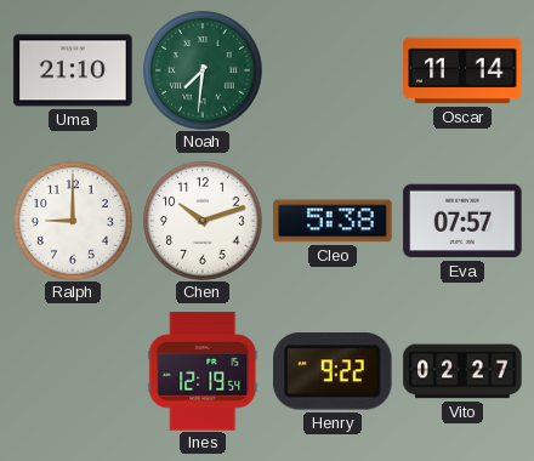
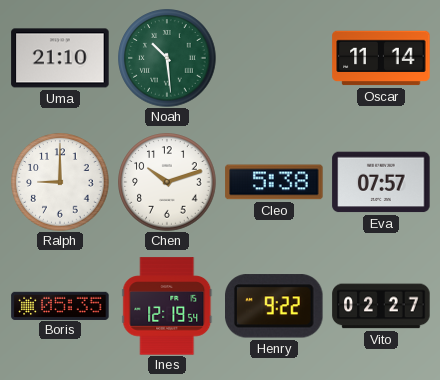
Noah: 7:31 -> 10:29 (167, 58)
Boris: none -> 05:35 (60, 305)
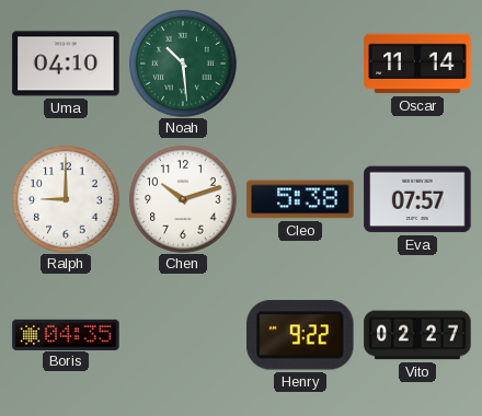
Uma: 21:10 -> 04:10 (66, 63)
Boris: 05:35 -> 04:35 (66, 334)
Ines: 12:19 -> none (167, 306)
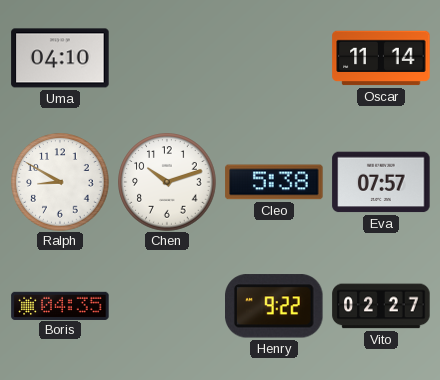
Noah: 10:29 -> none (183, 63)
Ralph: 9:00 -> 8:50 (60, 182)
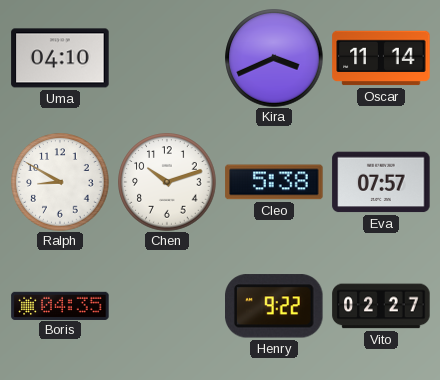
Kira: none -> 3:41 (274, 58)
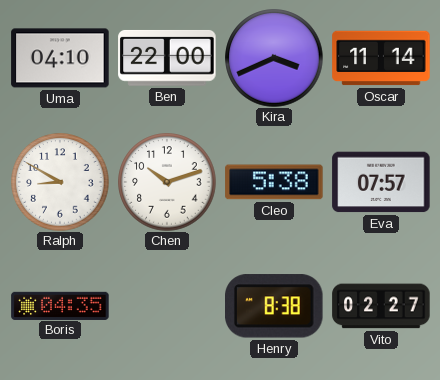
Ben: none -> 22:00 (167, 58)
Henry: 9:22 -> 8:38 (275, 306)
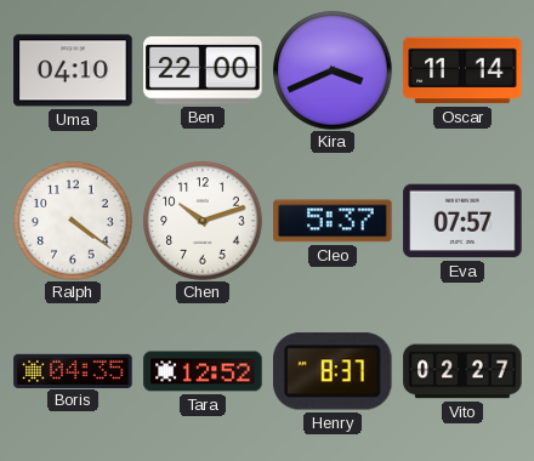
Ralph: 8:50 -> 4:21 (73, 221)
Cleo: 5:38 -> 5:37 (333, 221)
Tara: none -> 12:52 (203, 371)
Henry: 8:38 -> 8:37 (334, 371)
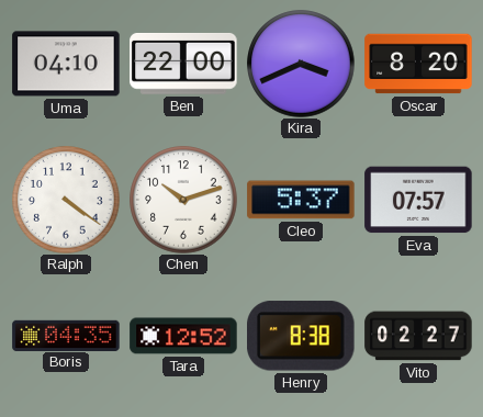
Oscar: 11:14 -> 8:20 (418, 64)
Henry: 8:37 -> 8:38 (302, 336)
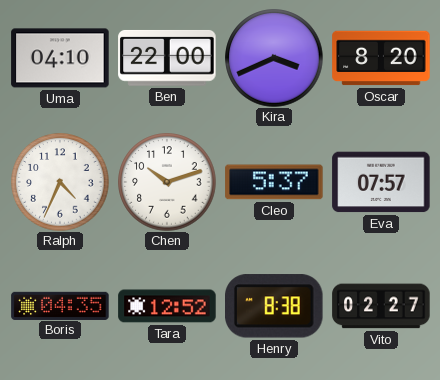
Ralph: 4:21 -> 4:34 (60, 182)
